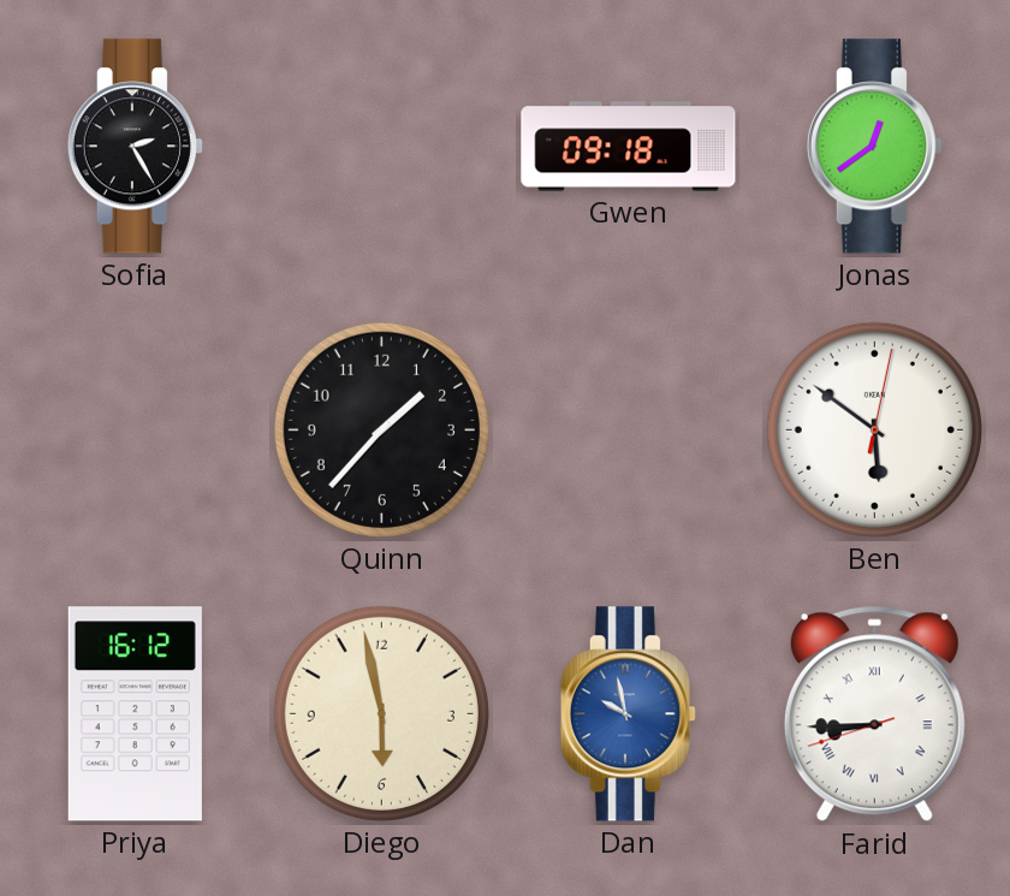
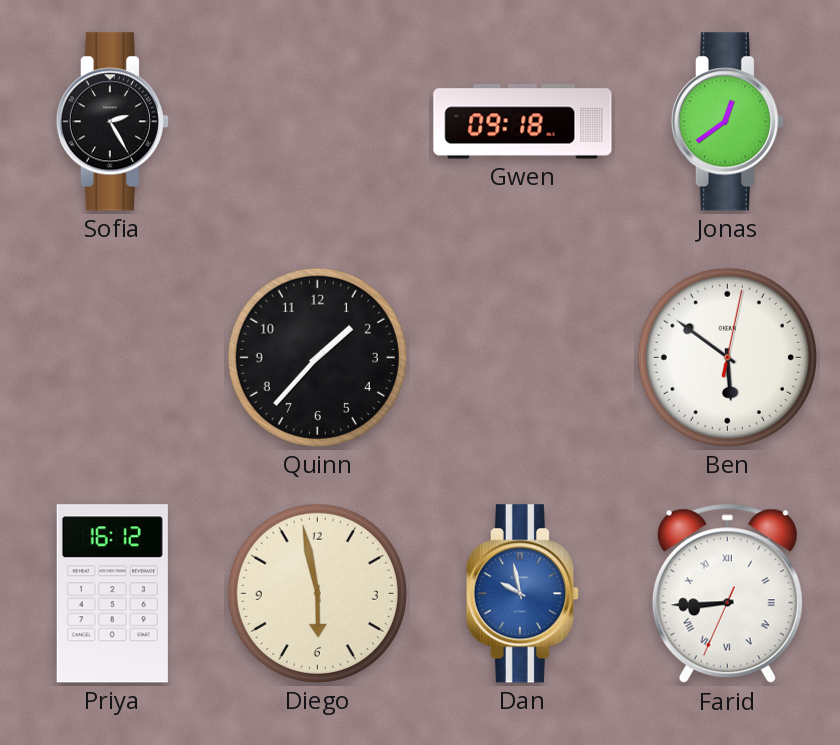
Farid: 8:44:42 -> 8:44:34 (727, 594)
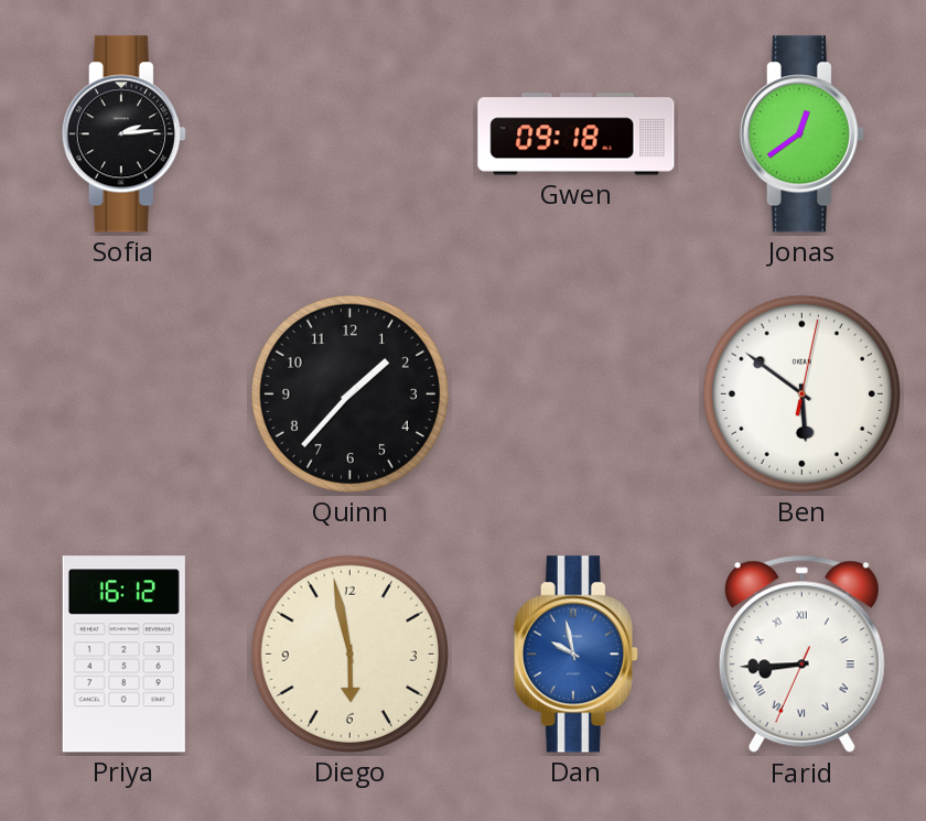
Sofia: 2:25 -> 2:14 (123, 134)
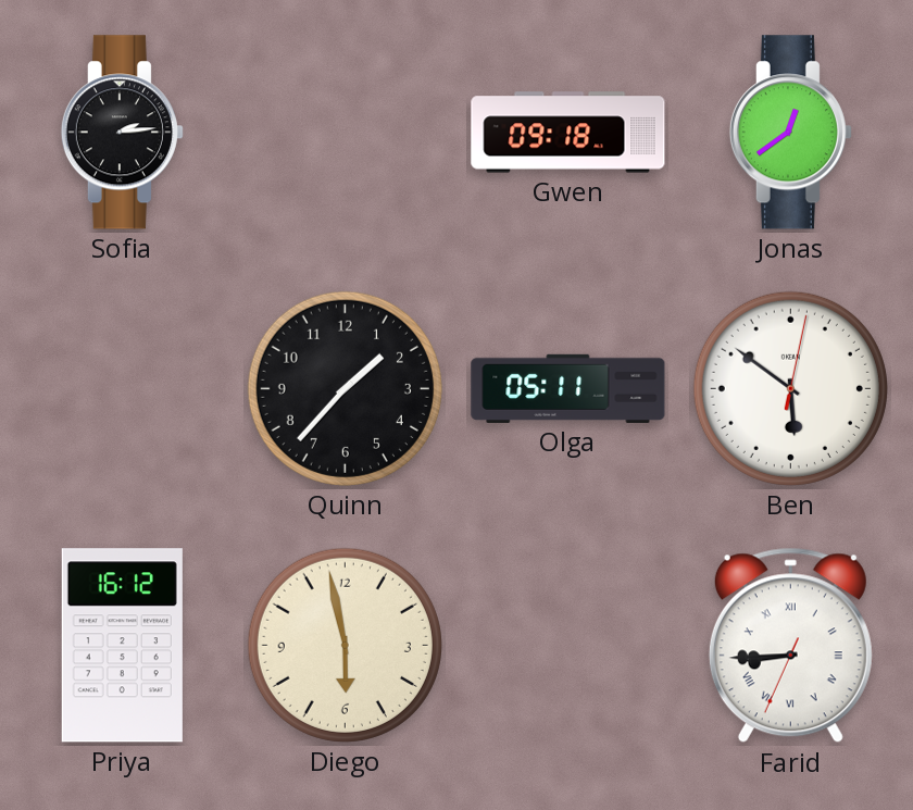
Olga: none -> 05:11 (568, 388)
Dan: 9:58 -> none (575, 655)
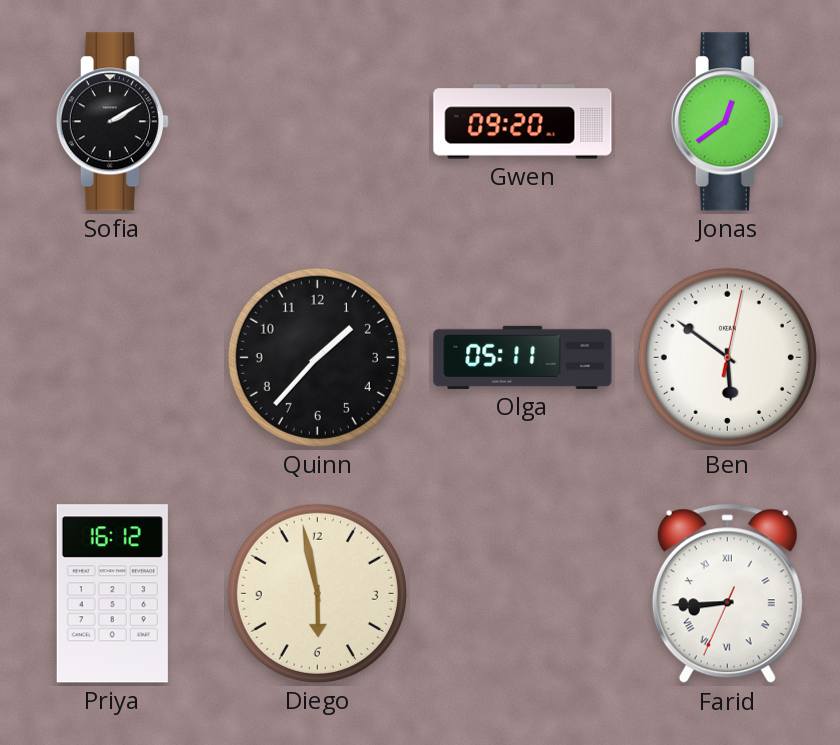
Sofia: 2:14 -> 2:10 (112, 122)
Gwen: 09:18 -> 09:20 (523, 122)
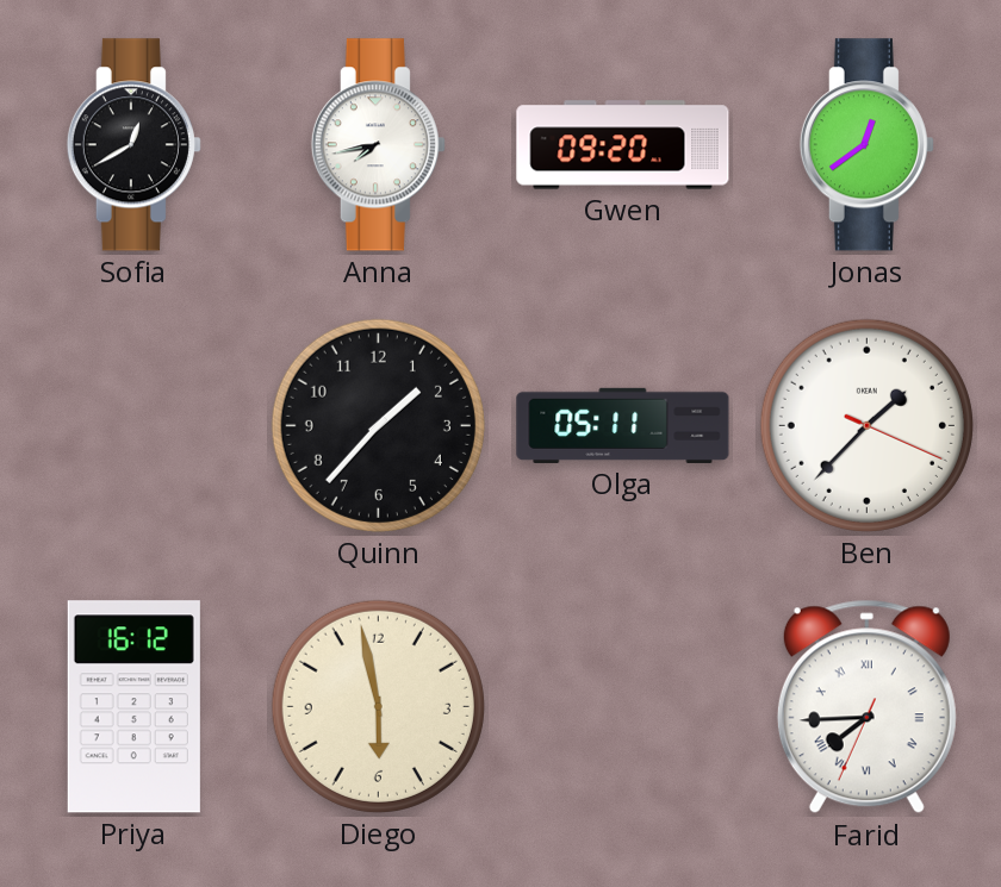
Sofia: 2:10 -> 12:40 (133, 145)
Anna: none -> 7:43 (378, 145)
Ben: 5:51 -> 1:37 (866, 425)
Farid: 8:44 -> 7:44 (866, 707)
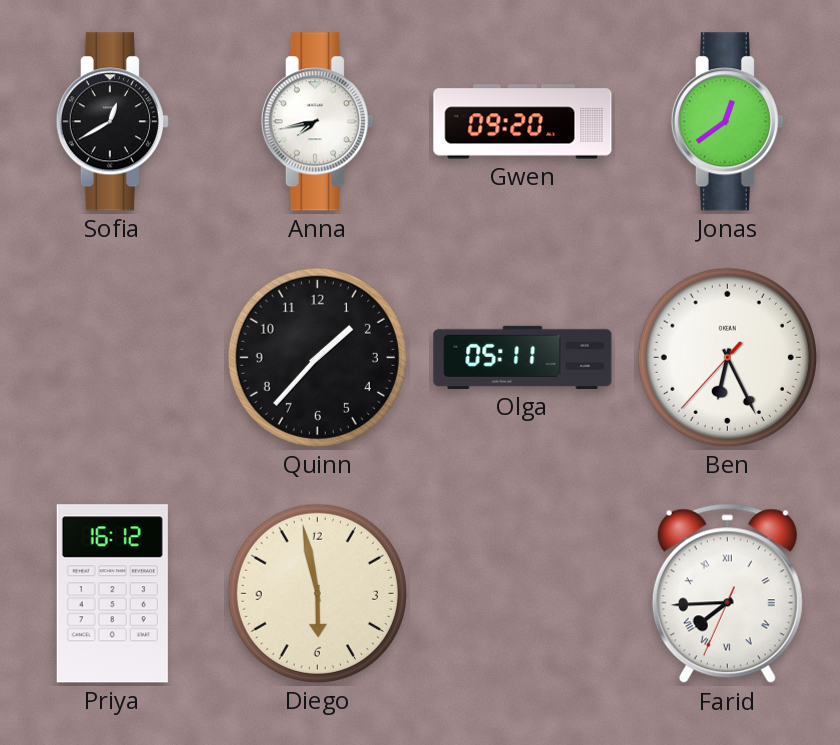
Ben: 1:37 -> 6:25 (727, 357)
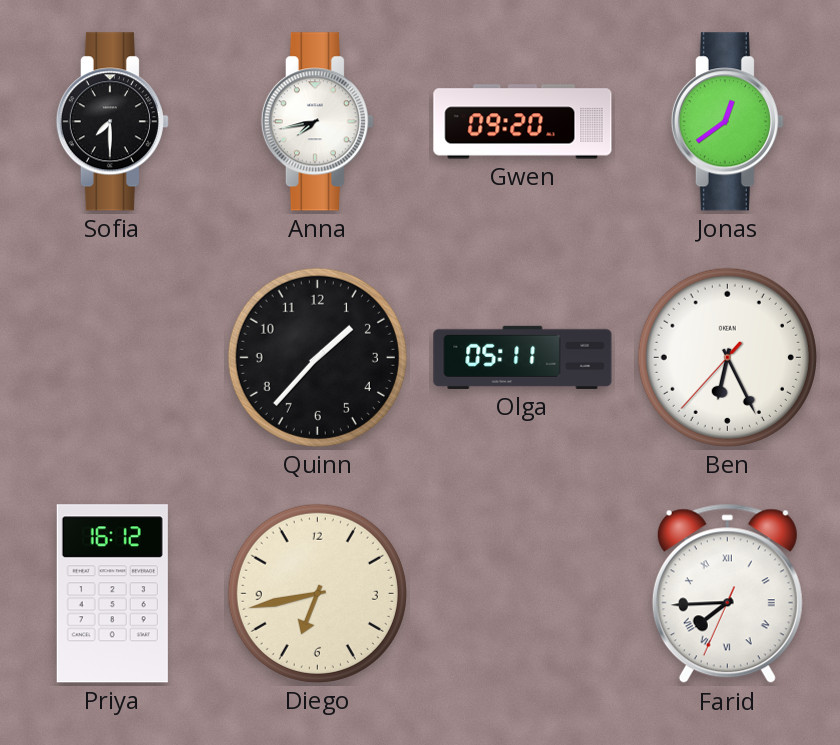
Sofia: 12:40 -> 7:30 (112, 122)
Diego: 5:58 -> 6:43 (317, 593)
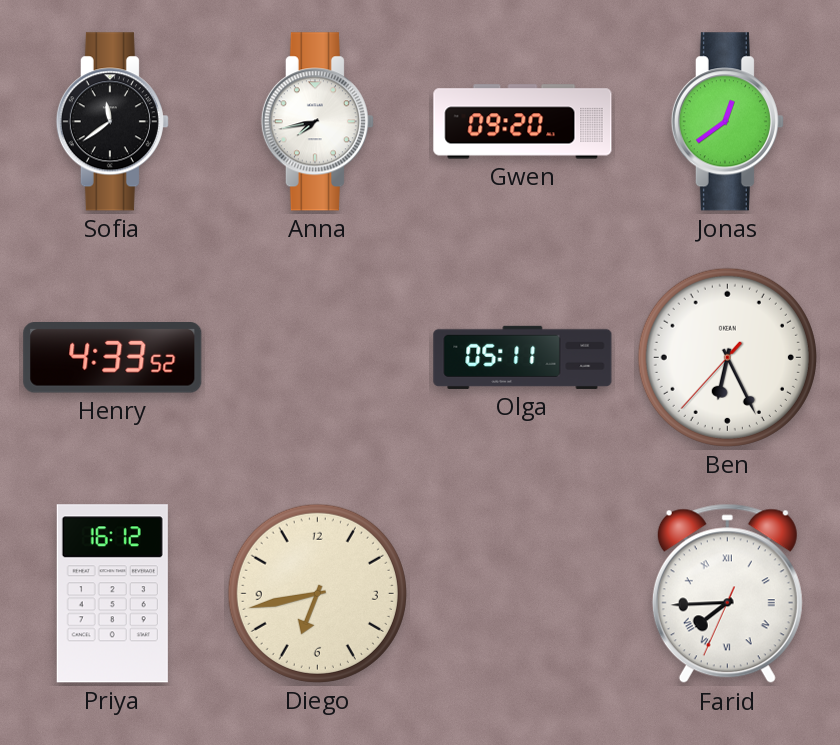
Sofia: 7:30 -> 11:39 (112, 122)
Henry: none -> 4:33 (113, 358)
Quinn: 1:37 -> none (317, 357)
